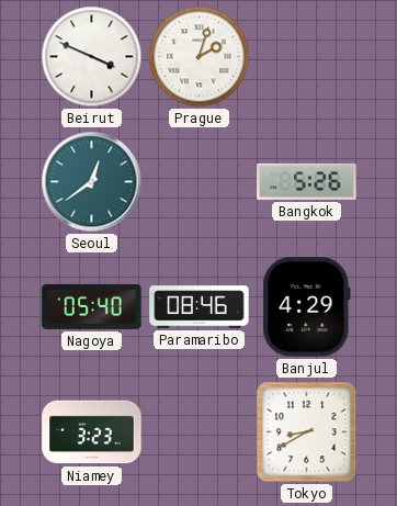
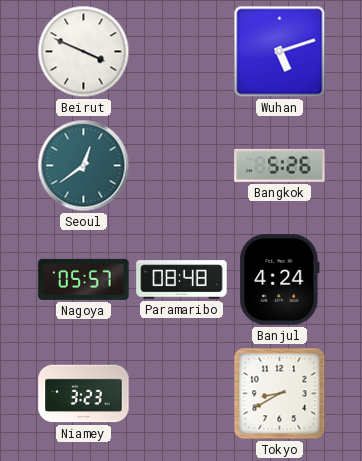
Prague: 2:03 -> none (200, 57)
Wuhan: none -> 5:12 (280, 52)
Nagoya: 05:40 -> 05:57 (84, 279)
Paramaribo: 08:46 -> 08:48 (182, 280)
Banjul: 4:29 -> 4:24 (280, 280)
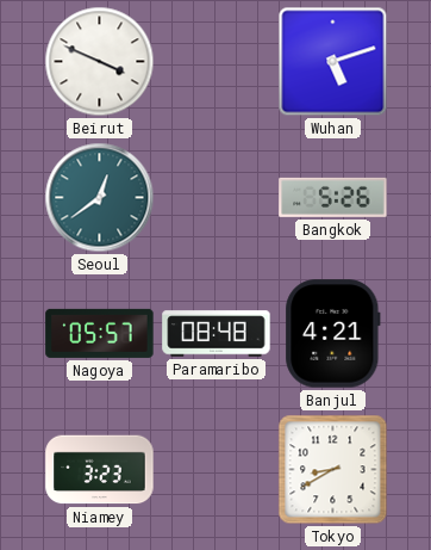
Banjul: 4:24 -> 4:21 (333, 334)
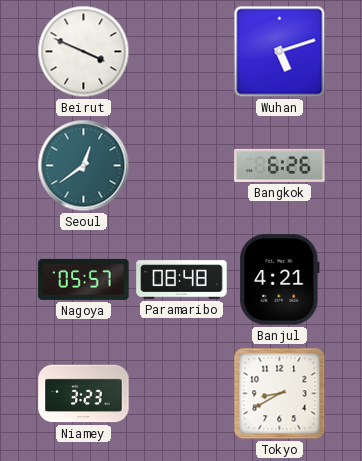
Bangkok: 5:26 -> 6:26 (280, 165)
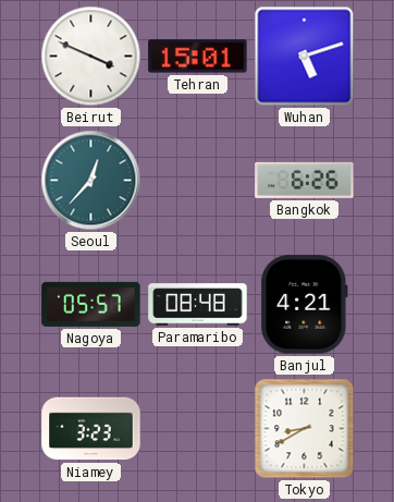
Tehran: none -> 15:01 (198, 57)
Seoul: 12:39 -> 12:37 (91, 181)
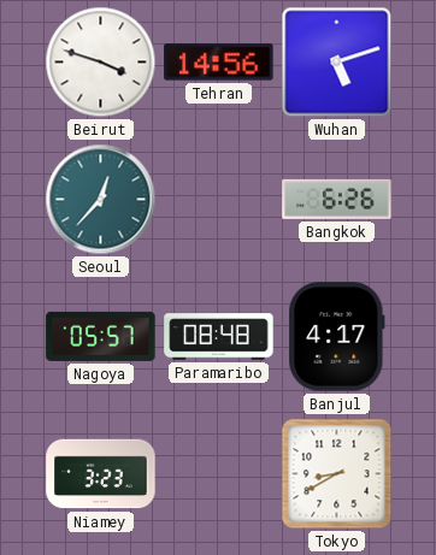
Beirut: 3:49 -> 3:48 (101, 63)
Tehran: 15:01 -> 14:56 (219, 63)
Banjul: 4:21 -> 4:17 (337, 337)
